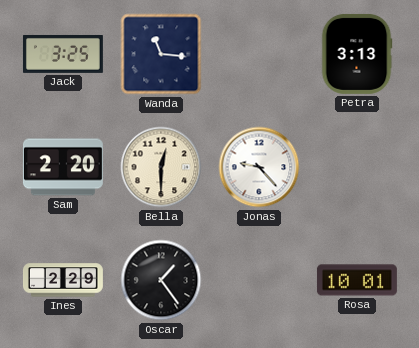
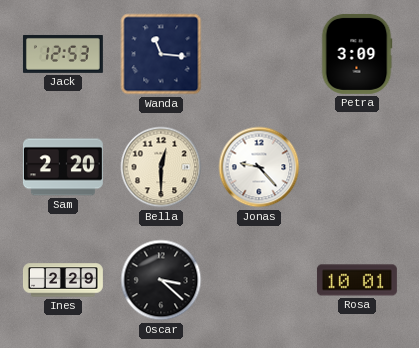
Jack: 3:25 -> 12:53 (63, 54)
Petra: 3:13 -> 3:09 (357, 54)
Oscar: 1:24 -> 3:22 (161, 280)
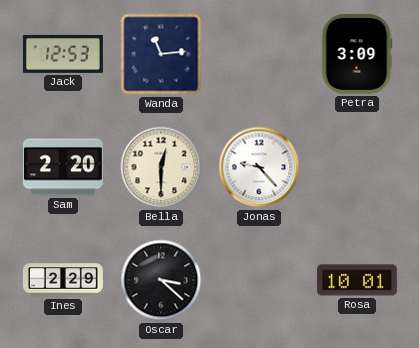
Wanda: 11:16 -> 11:14 (161, 54)
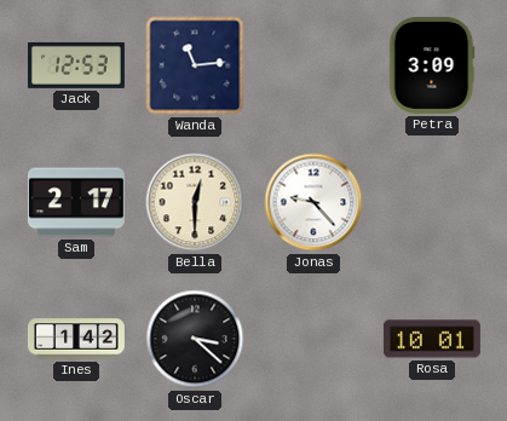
Sam: 2:20 -> 2:17 (76, 202)
Ines: 2:29 -> 1:42 (76, 339)
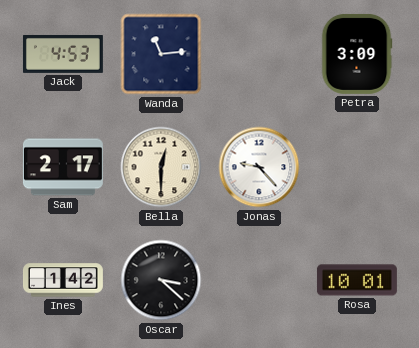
Jack: 12:53 -> 4:53 (63, 54)
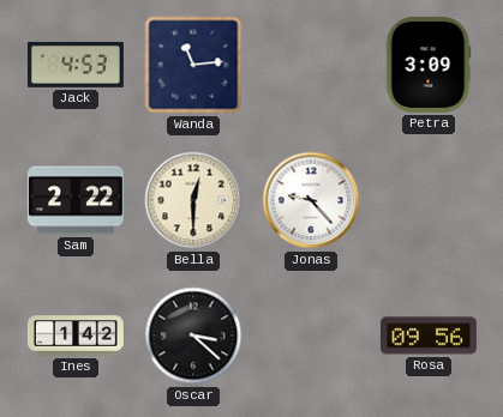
Sam: 2:17 -> 2:22 (76, 200)
Rosa: 10:01 -> 09:56 (429, 336)
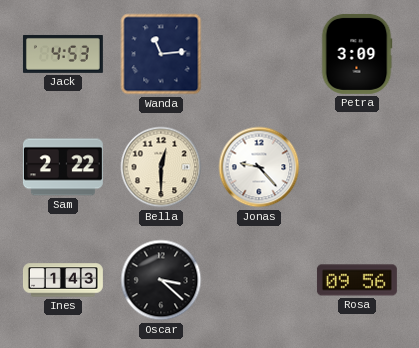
Ines: 1:42 -> 1:43 (63, 280)
